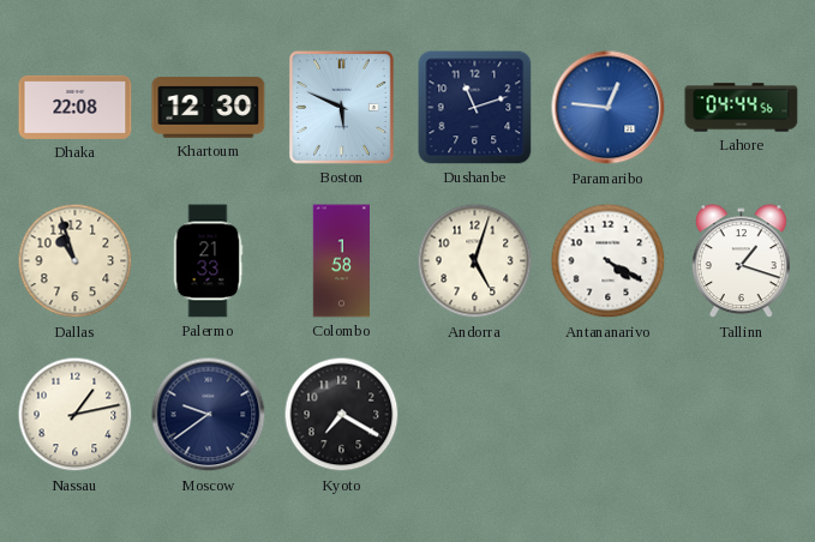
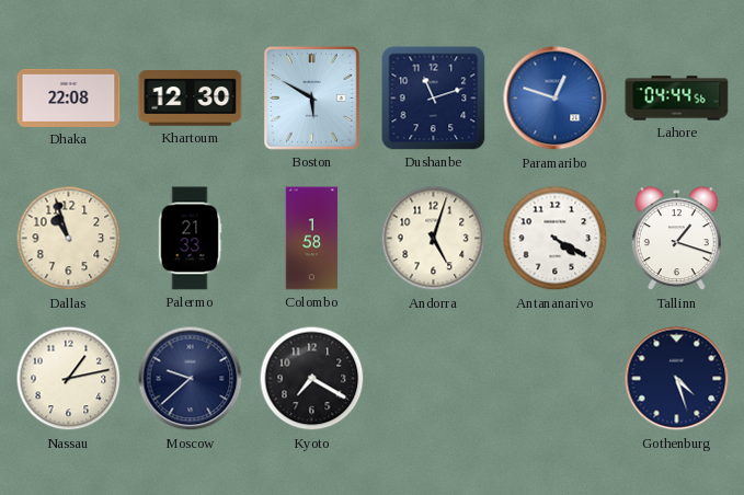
Boston: 5:49 -> 5:50 (311, 97)
Paramaribo: 12:46 -> 12:48 (556, 99)
Moscow: 9:39 -> 9:38 (191, 379)
Gothenburg: none -> 4:27 (677, 379)
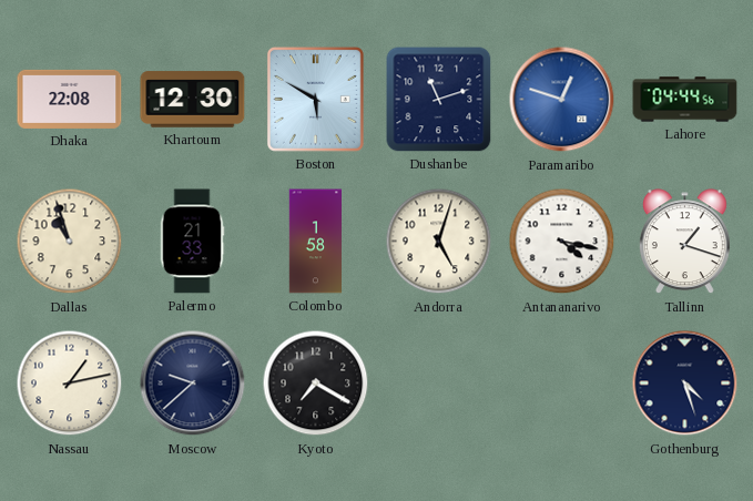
Antananarivo: 4:20 -> 4:17 (562, 242)
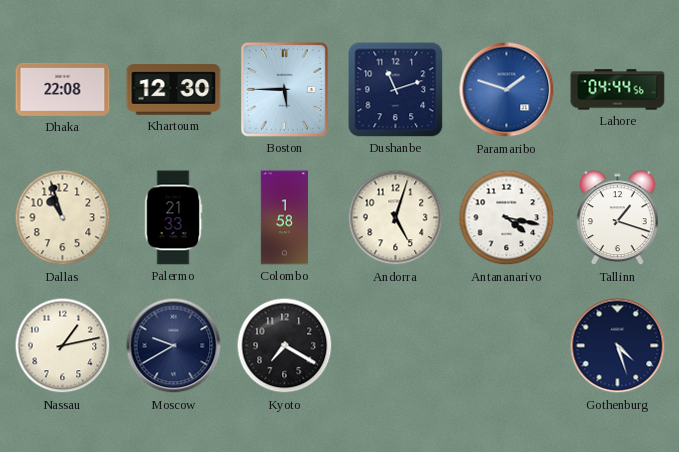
Boston: 5:50 -> 5:45 (284, 89)
Paramaribo: 12:48 -> 1:48 (507, 90)
Moscow: 9:38 -> 9:40 (174, 346)
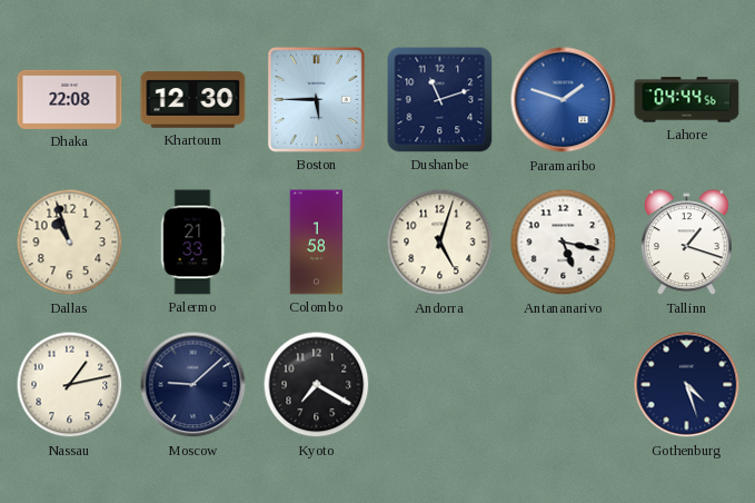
Antananarivo: 4:17 -> 5:17 (564, 243)
Moscow: 9:40 -> 9:08 (193, 385)
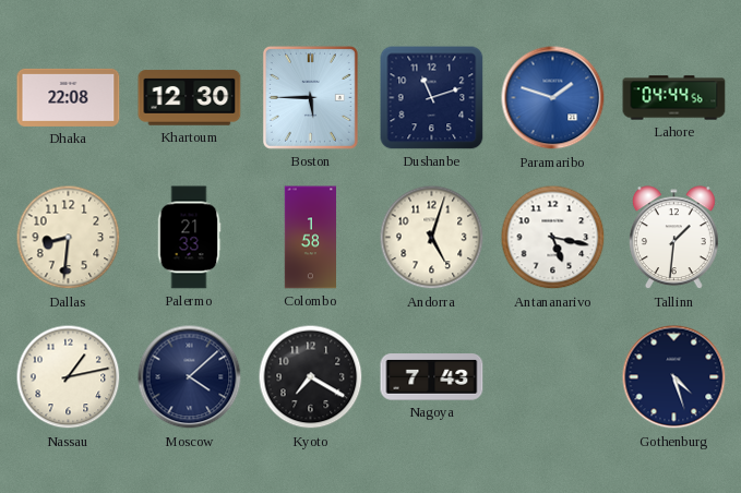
Dallas: 10:57 -> 8:31 (69, 238)
Tallinn: 1:18 -> 1:31 (673, 238)
Moscow: 9:08 -> 4:08 (190, 377)
Nagoya: none -> 7:43 (432, 377)
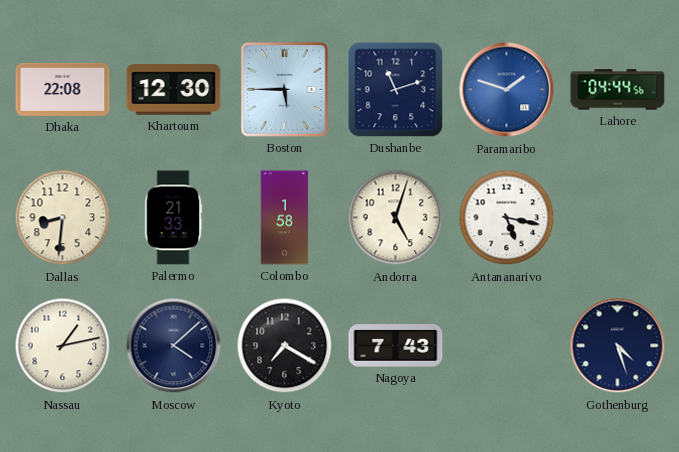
Tallinn: 1:31 -> none (673, 238)
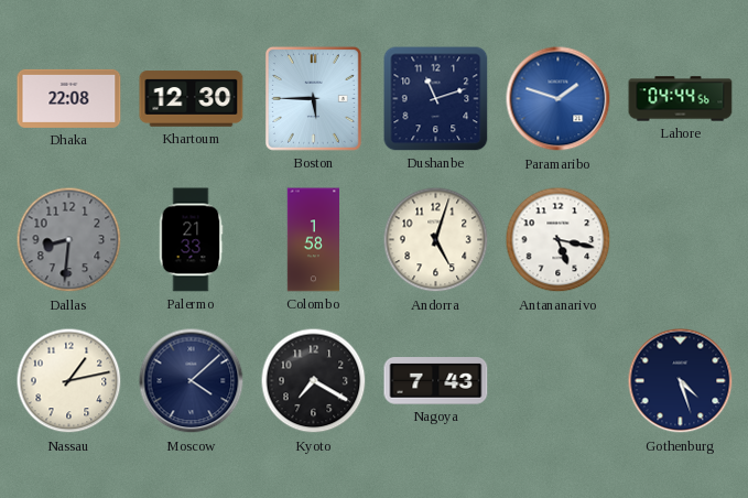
Dallas dial: cream -> grey (69, 240)
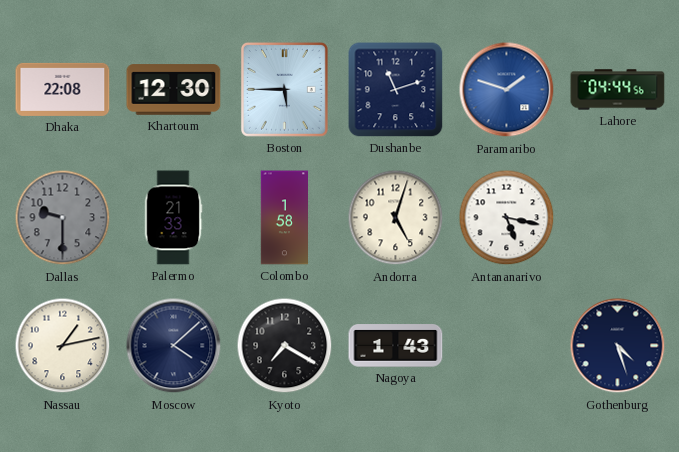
Dallas: 8:31 -> 9:30 (63, 218)
Nagoya: 7:43 -> 1:43 (396, 346)
